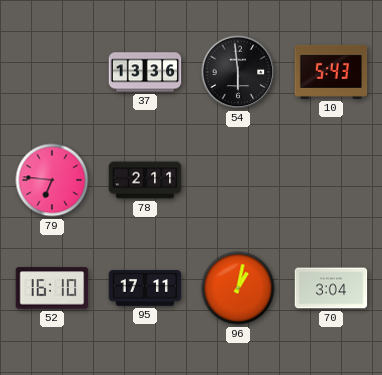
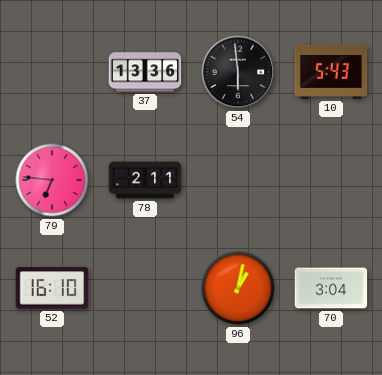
95: 17:11 -> none (145, 289)
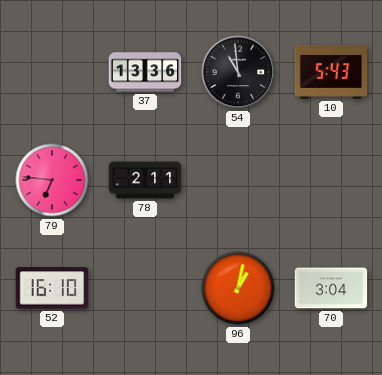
54: 5:59 -> 10:59 (238, 72)
